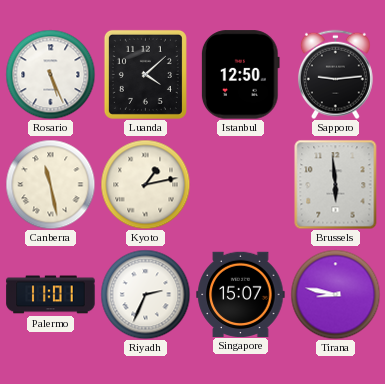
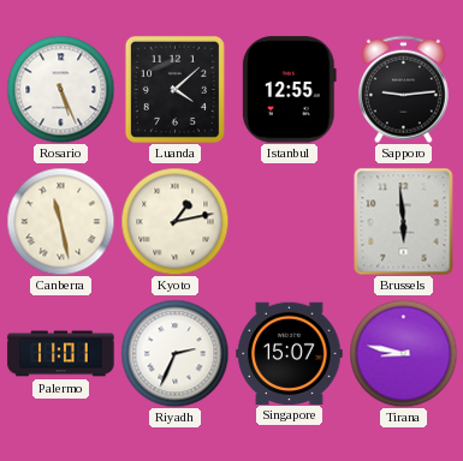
Istanbul: 12:50 -> 12:55 (289, 90)
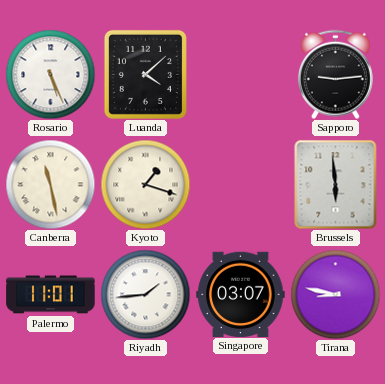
Istanbul: 12:55 -> none (289, 90)
Kyoto: 1:13 -> 1:18 (145, 184)
Riyadh: 2:34 -> 1:44 (145, 294)
Singapore: 15:07 -> 03:07 (241, 294)
